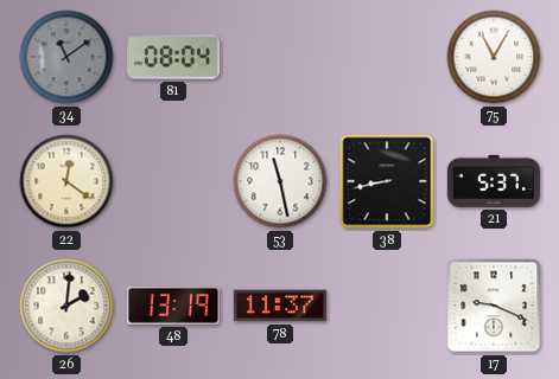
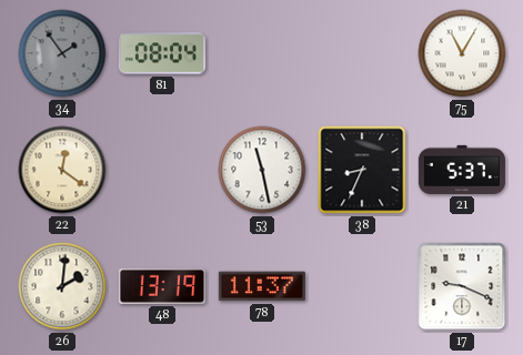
34: 11:09 -> 1:54 (62, 53)
38: 8:43 -> 8:34 (362, 170)
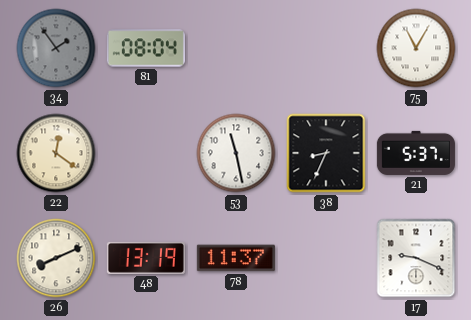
26: 2:01 -> 8:11 (56, 258)
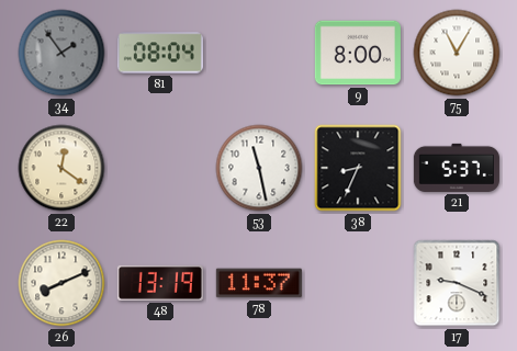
9: none -> 8:00 (358, 53)
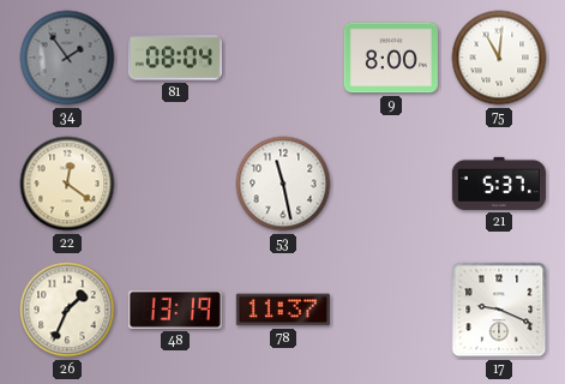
75: 11:05 -> 11:01 (499, 58)
38: 8:34 -> none (358, 168)
26: 8:11 -> 1:34 (67, 310)
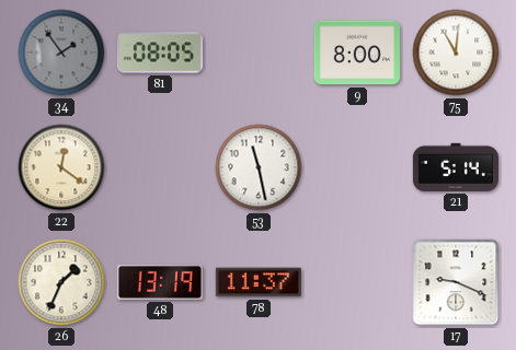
81: 08:04 -> 08:05 (160, 52)
21: 5:37 -> 5:14 (456, 167)
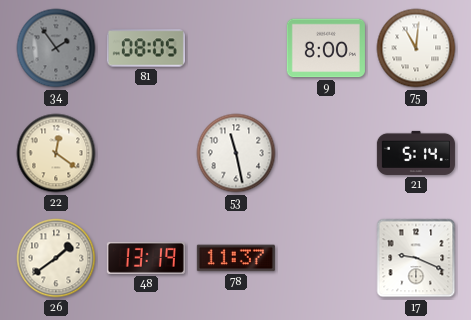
26: 1:34 -> 1:39 (56, 258)
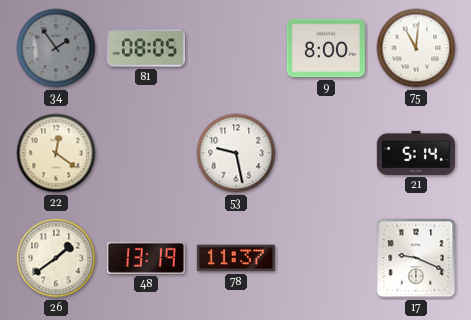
53: 11:28 -> 9:28 (236, 153)
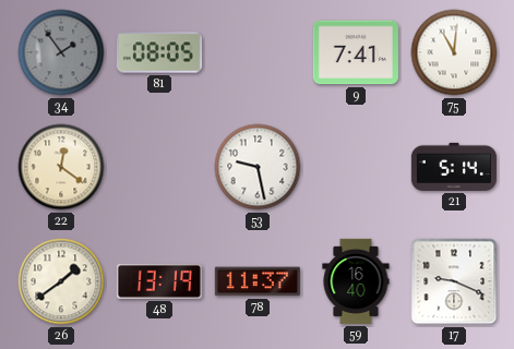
9: 8:00 -> 7:41 (356, 52)
59: none -> 16:40 (356, 281)
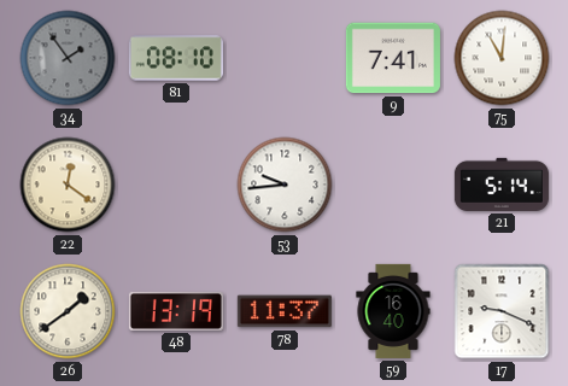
81: 08:05 -> 08:10 (176, 58)
53: 9:28 -> 9:44 (285, 185)
